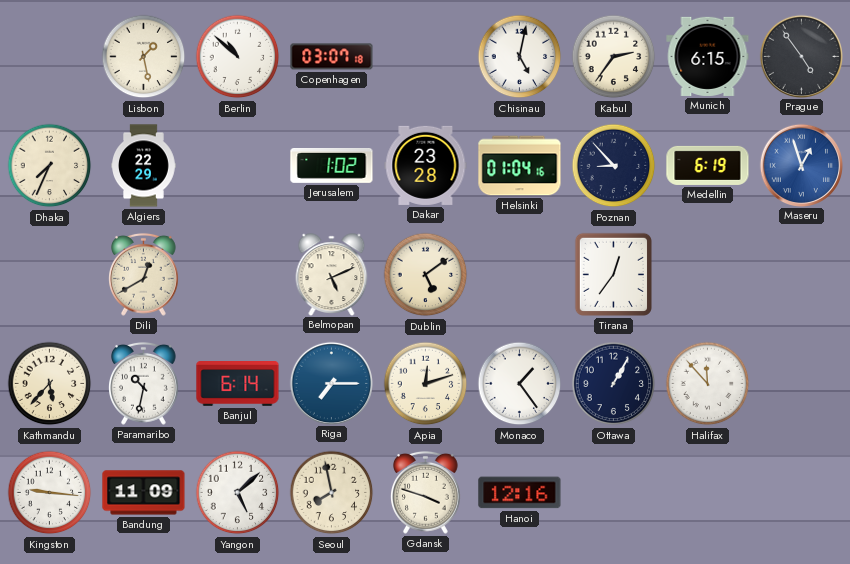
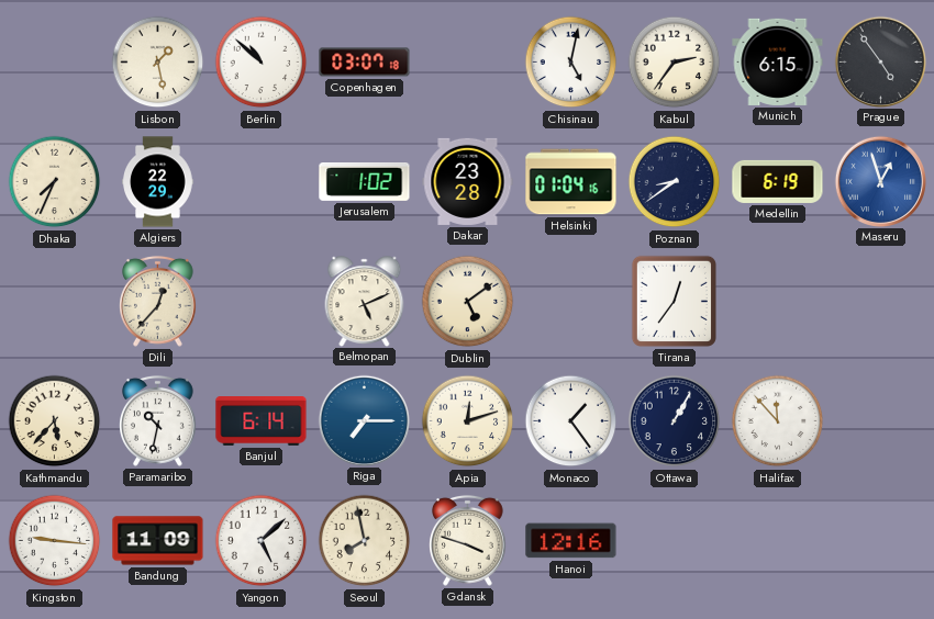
Poznan: 8:53 -> 8:39 (675, 182)
Dili: 12:40 -> 12:37 (158, 301)
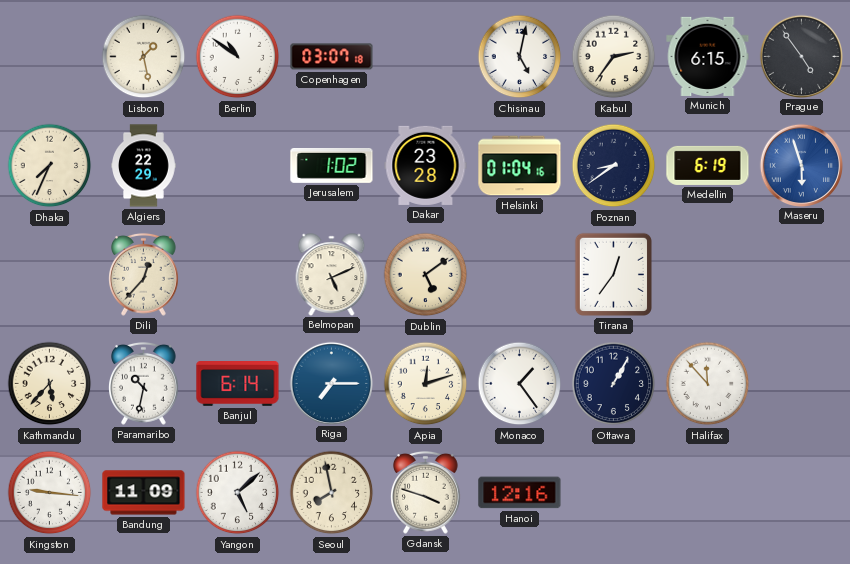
Berlin: 10:52 -> 10:51 (238, 57)
Maseru: 12:57 -> 5:57 (801, 165)
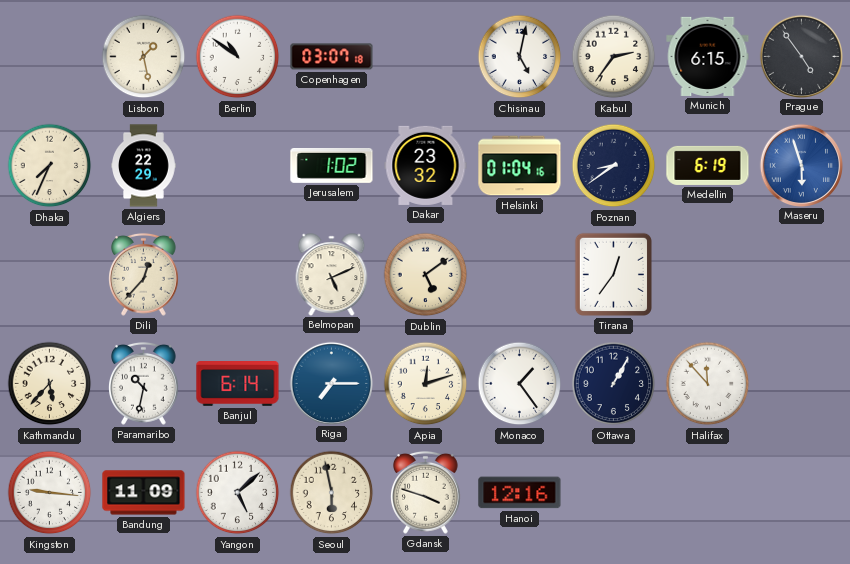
Dakar: 23:28 -> 23:32 (426, 165)
Seoul: 7:58 -> 5:58 (332, 493)
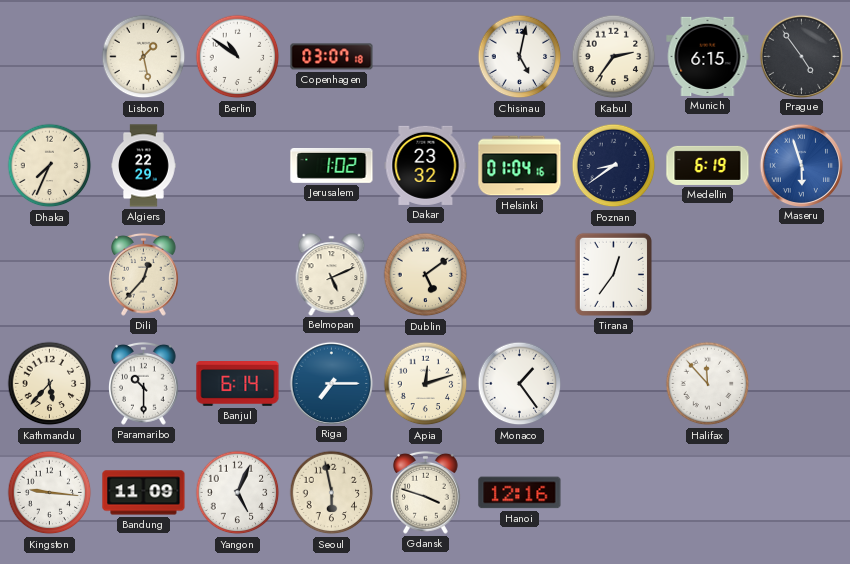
Paramaribo: 10:32 -> 10:30 (144, 383)
Ottawa: 1:05 -> none (614, 384)
Yangon: 5:08 -> 5:04 (238, 493)
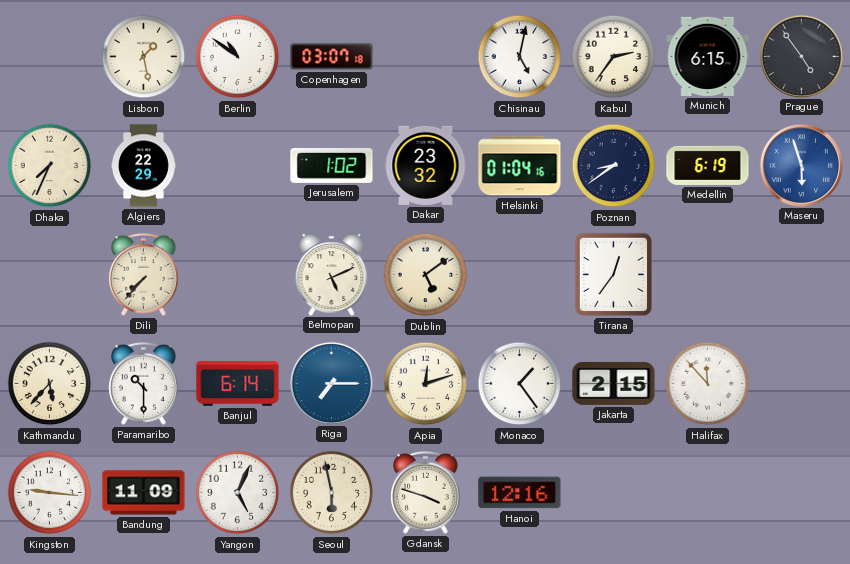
Dili: 12:37 -> 7:37 (144, 274)
Jakarta: none -> 2:15 (614, 383)
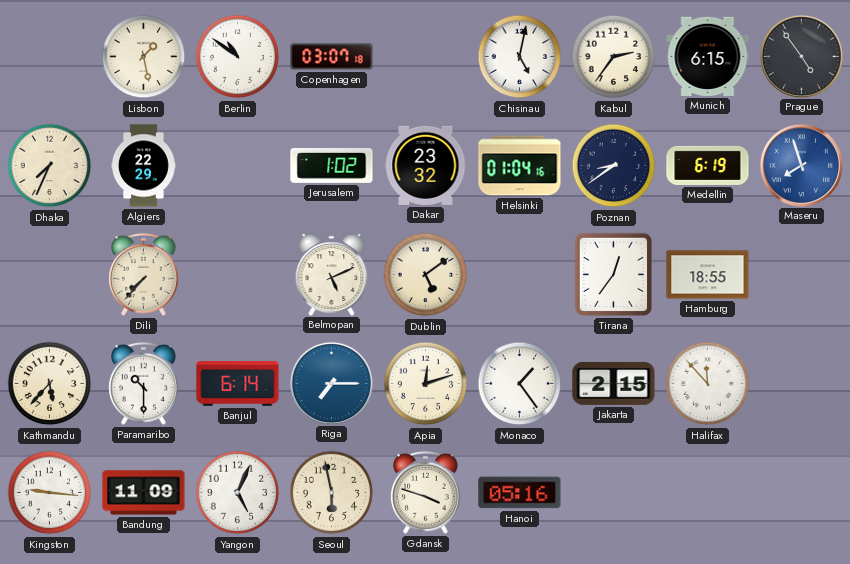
Maseru: 5:57 -> 7:57 (801, 165)
Hamburg: none -> 18:55 (708, 275)
Hanoi: 12:16 -> 05:16 (520, 493)
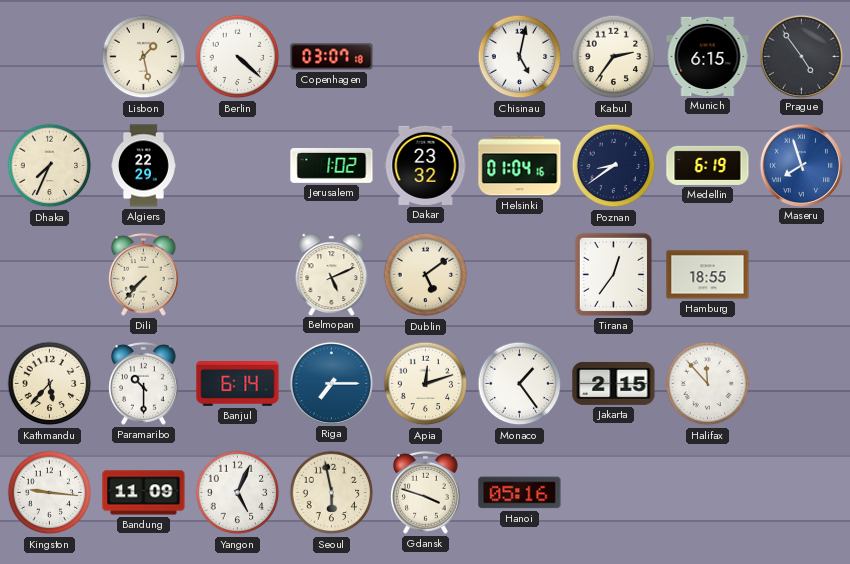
Berlin: 10:51 -> 4:22 (238, 57)
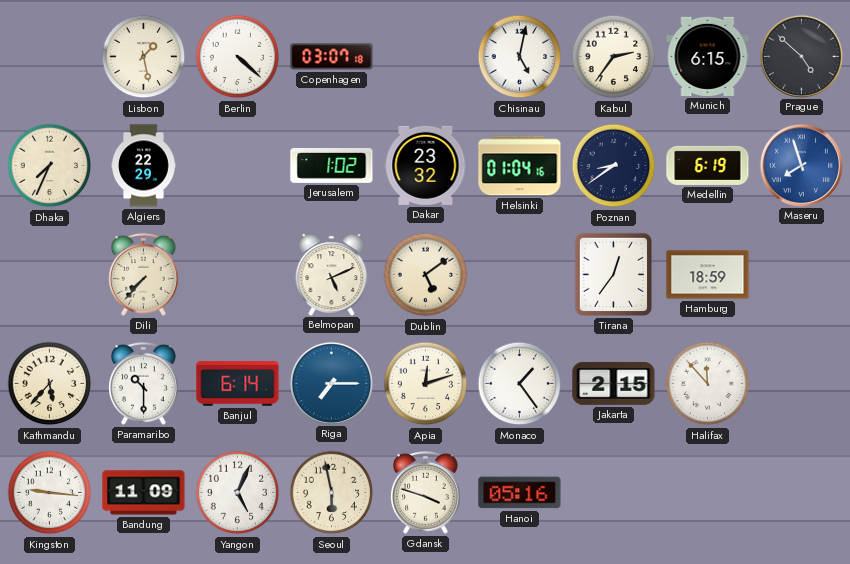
Prague: 4:54 -> 4:52 (801, 56)
Hamburg: 18:55 -> 18:59 (708, 275)
